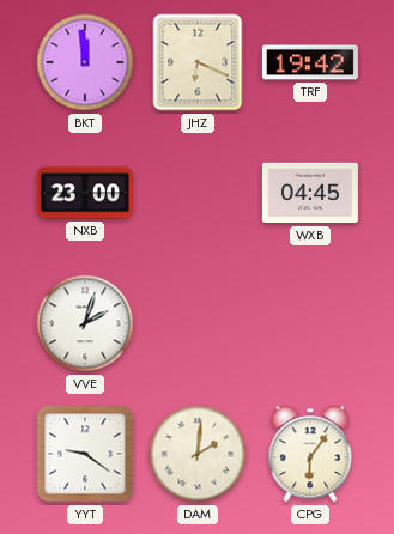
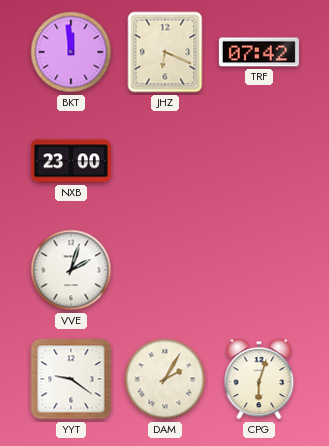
TRF: 19:42 -> 07:42 (259, 52)
WXB: 04:45 -> none (310, 193)
DAM: 2:01 -> 2:05 (165, 379)
CPG: 6:06 -> 6:03 (259, 379)
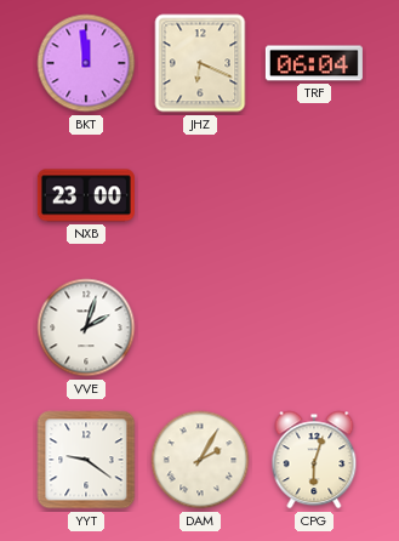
TRF: 07:42 -> 06:04 (314, 63)
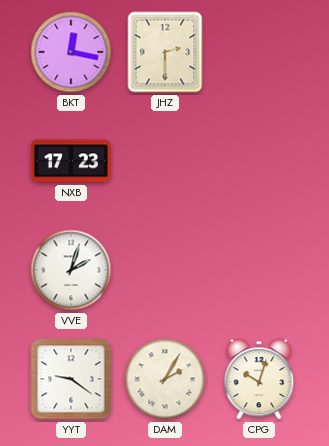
BKT: 11:59 -> 12:17 (71, 52)
JHZ: 6:19 -> 2:30 (165, 52)
TRF: 06:04 -> none (314, 63)
NXB: 23:00 -> 17:23 (71, 161)
CPG: 6:03 -> 10:03 (259, 379)
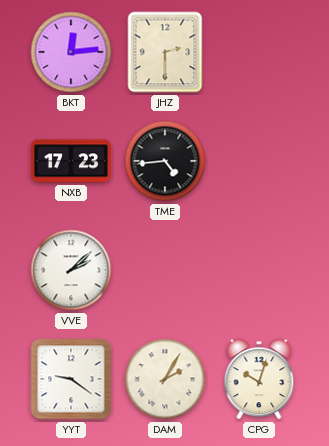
BKT: 12:17 -> 12:14 (71, 52)
TME: none -> 4:44 (165, 161)
VVE: 2:03 -> 2:08 (71, 270)
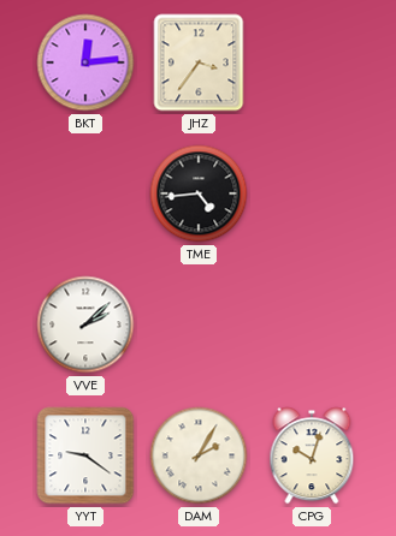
JHZ: 2:30 -> 3:36 (199, 62)
NXB: 17:23 -> none (71, 161)
